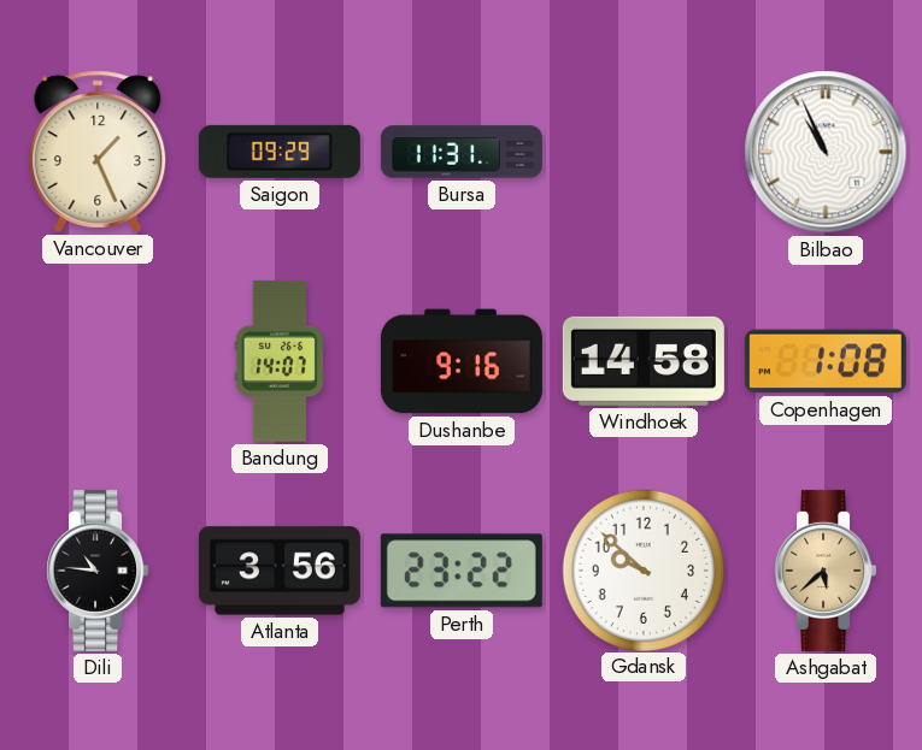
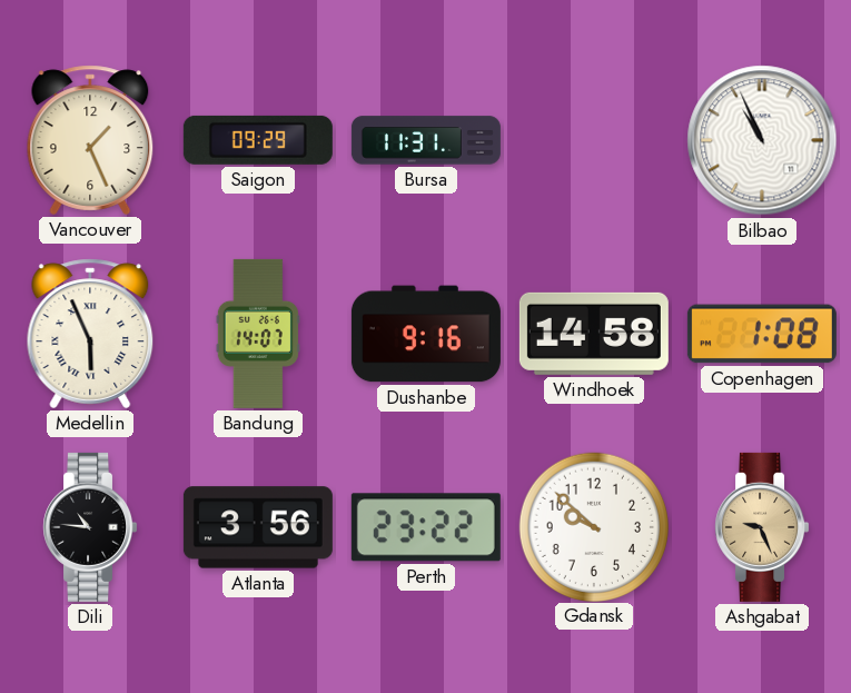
Medellin: none -> 5:56 (90, 334)
Ashgabat: 5:38 -> 9:26 (762, 527)
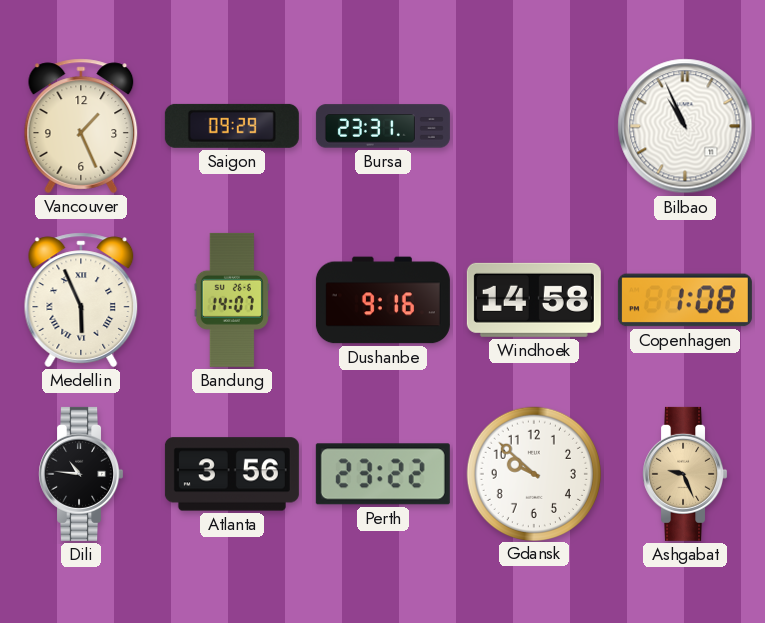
Bursa: 11:31 -> 23:31 (383, 126)
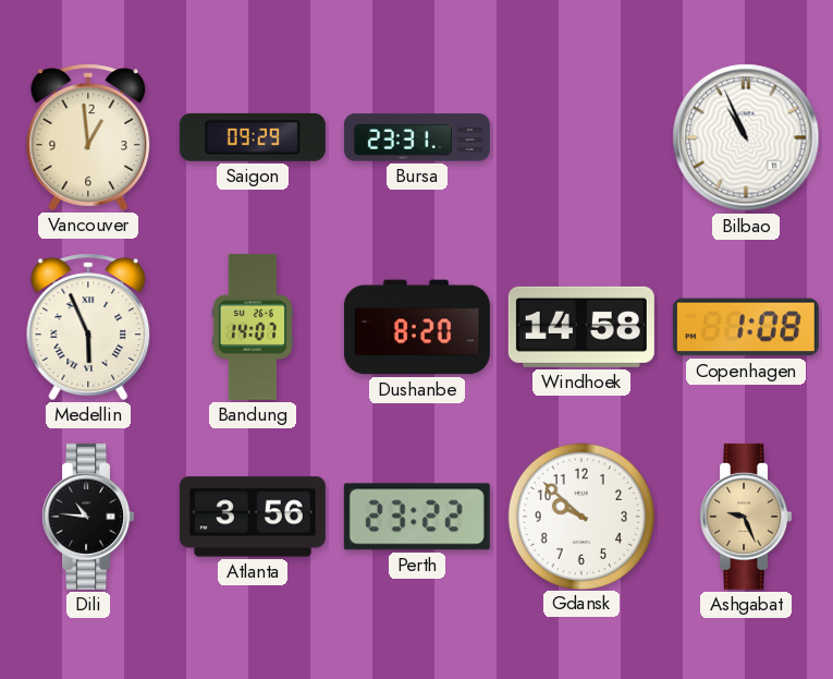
Vancouver: 1:26 -> 12:59 (88, 137)
Dushanbe: 9:16 -> 8:20 (417, 327)
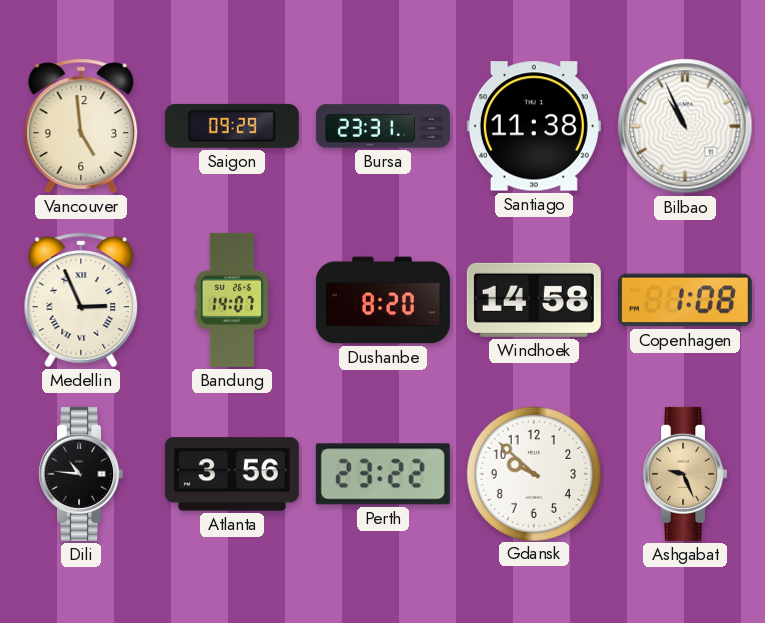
Vancouver: 12:59 -> 4:59 (81, 126)
Santiago: none -> 11:38 (534, 126)
Medellin: 5:56 -> 2:56 (81, 300)
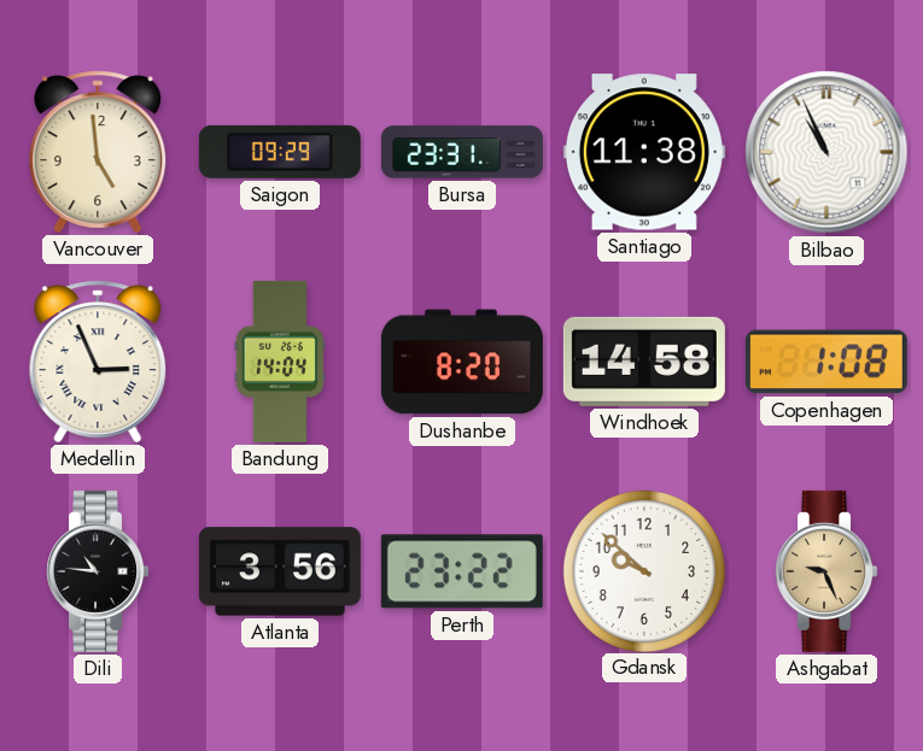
Bandung: 14:07 -> 14:04 (280, 362)
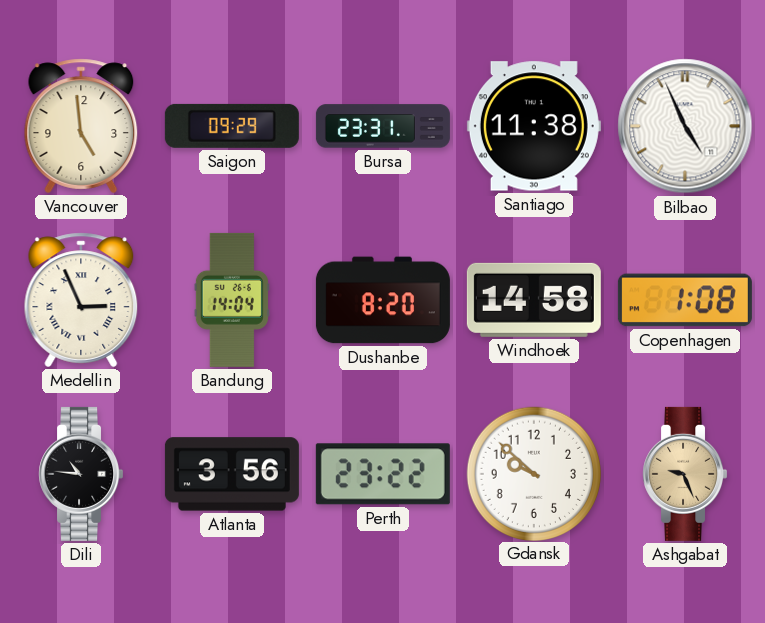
Bilbao: 10:56 -> 4:56 (685, 126)
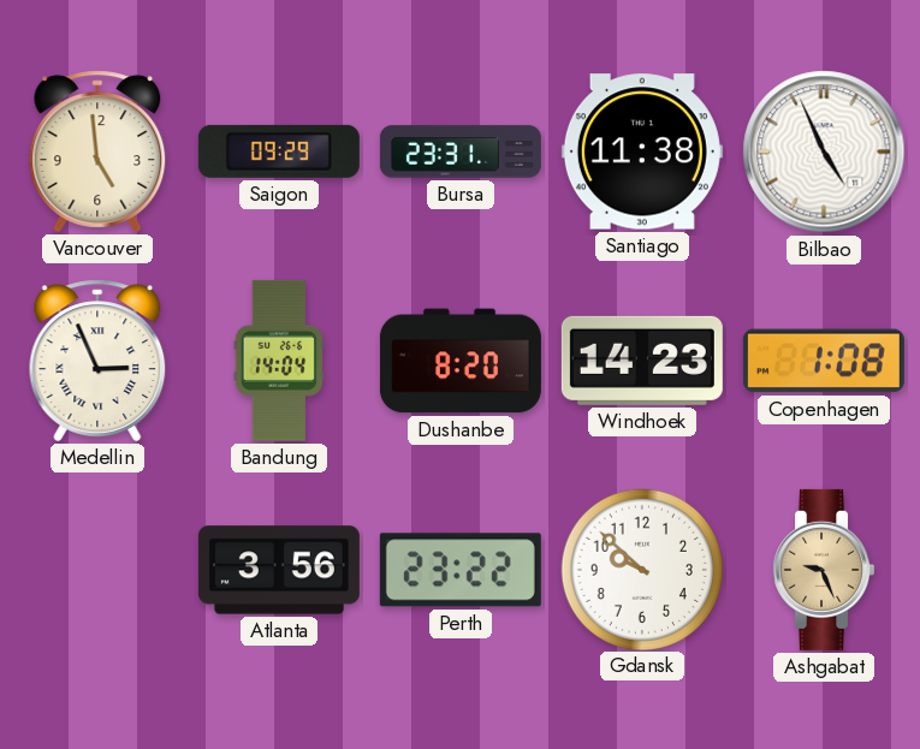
Windhoek: 14:58 -> 14:23 (642, 361)
Dili: 10:46 -> none (81, 474)
